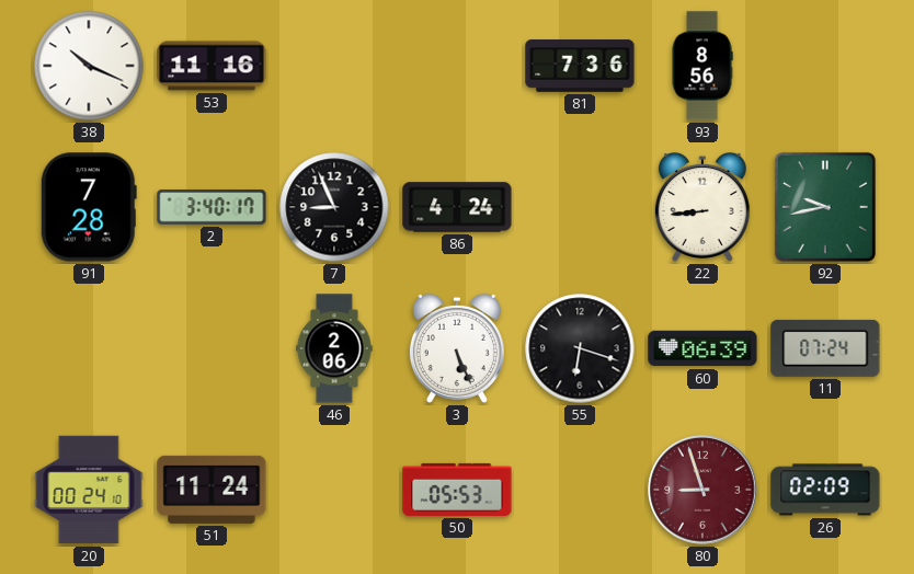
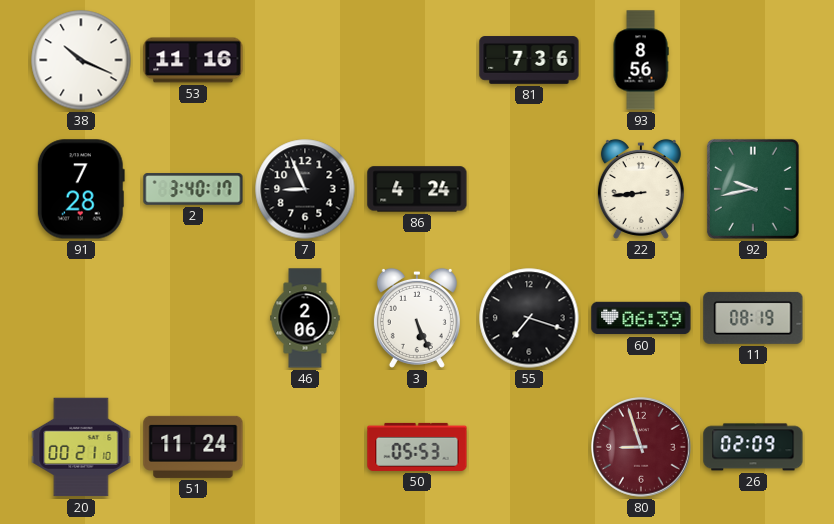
55: 6:18 -> 7:18 (529, 318)
11: 07:24 -> 08:19 (753, 318)
20: 00:24 -> 00:21 (81, 447)
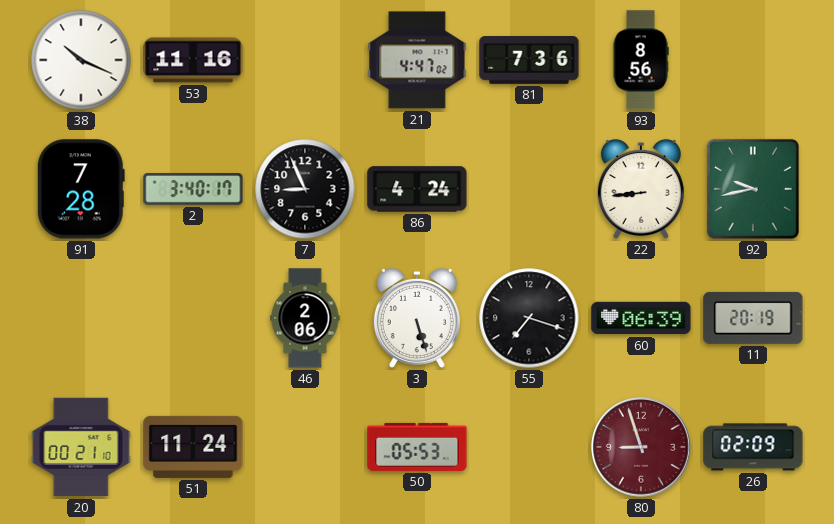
21: none -> 4:47 (417, 60)
3: 5:26 -> 5:27 (417, 318)
11: 08:19 -> 20:19 (753, 318)
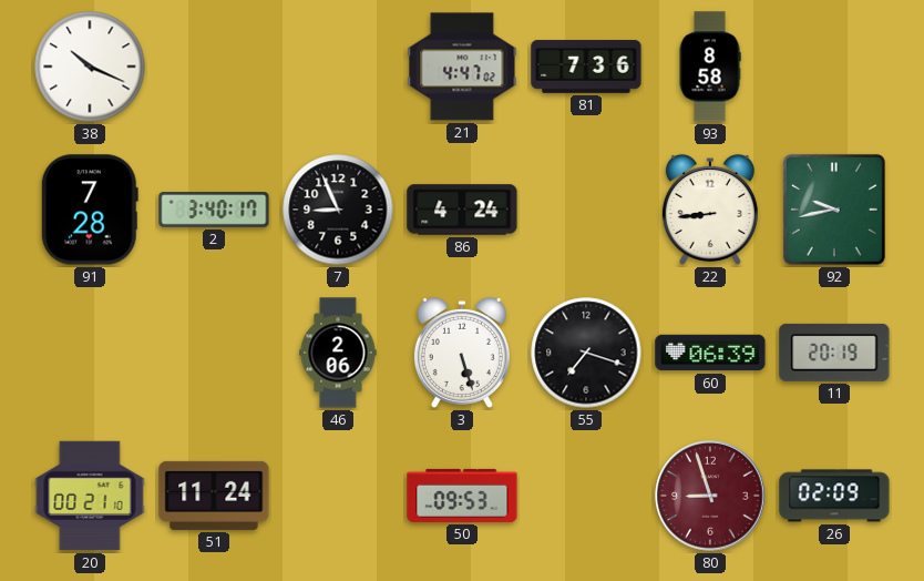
53: 11:16 -> none (193, 60)
93: 8:56 -> 8:58 (710, 67)
50: 05:53 -> 09:53 (462, 496)
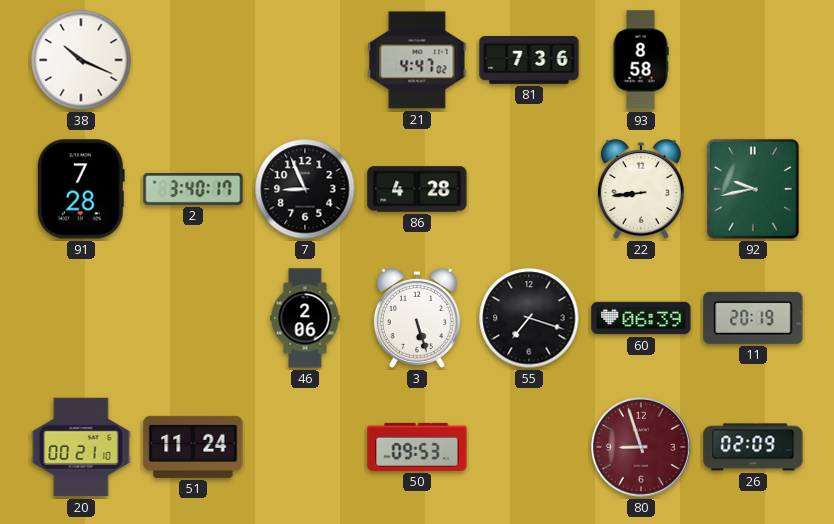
86: 4:24 -> 4:28 (417, 189)
